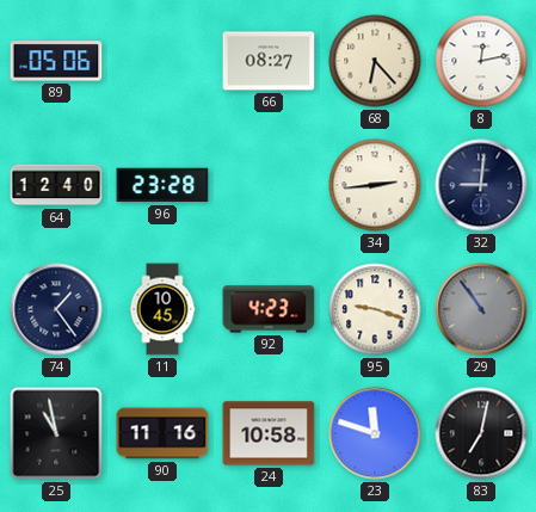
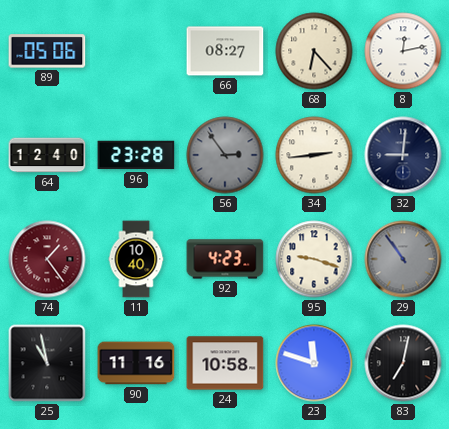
56: none -> 2:54 (225, 155)
74 dial: navy -> burgundy (47, 259)
11: 10:45 -> 10:40 (136, 259)
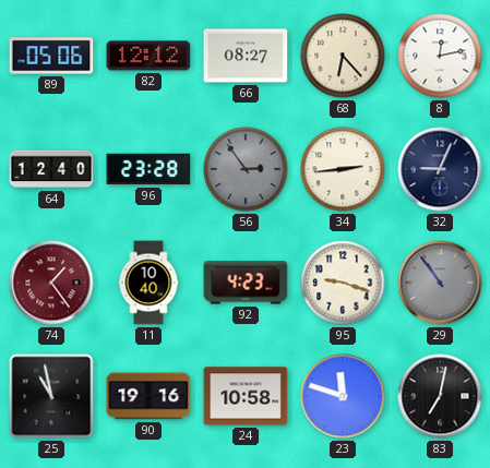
82: none -> 12:12 (148, 56)
32: 9:01 -> 9:04 (440, 169)
90: 11:16 -> 19:16 (148, 396)
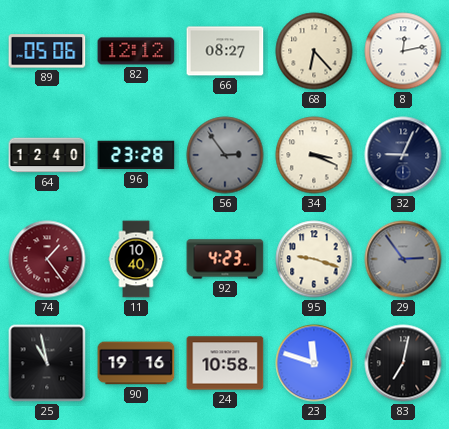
34: 2:44 -> 3:19 (314, 155)
29: 10:54 -> 2:54 (403, 259)
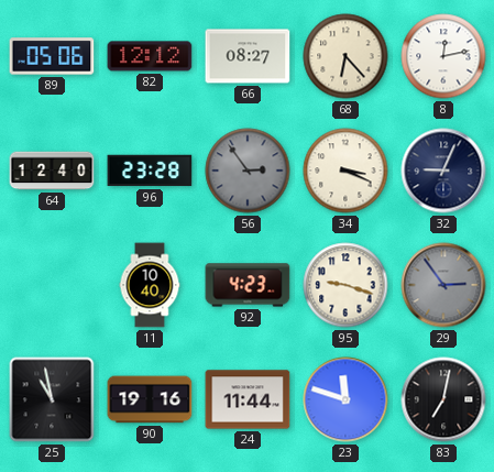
74: 1:24 -> none (47, 259)
24: 10:58 -> 11:44 (248, 399)
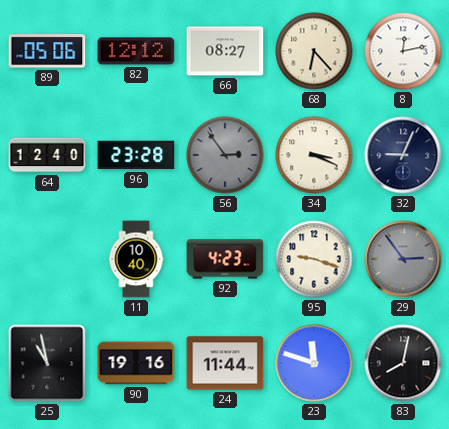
83: 7:02 -> 8:02 (403, 363)
